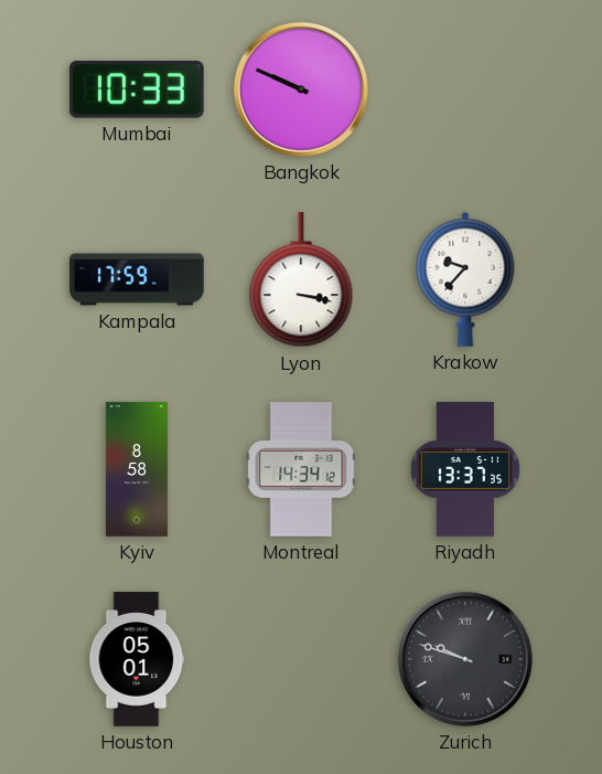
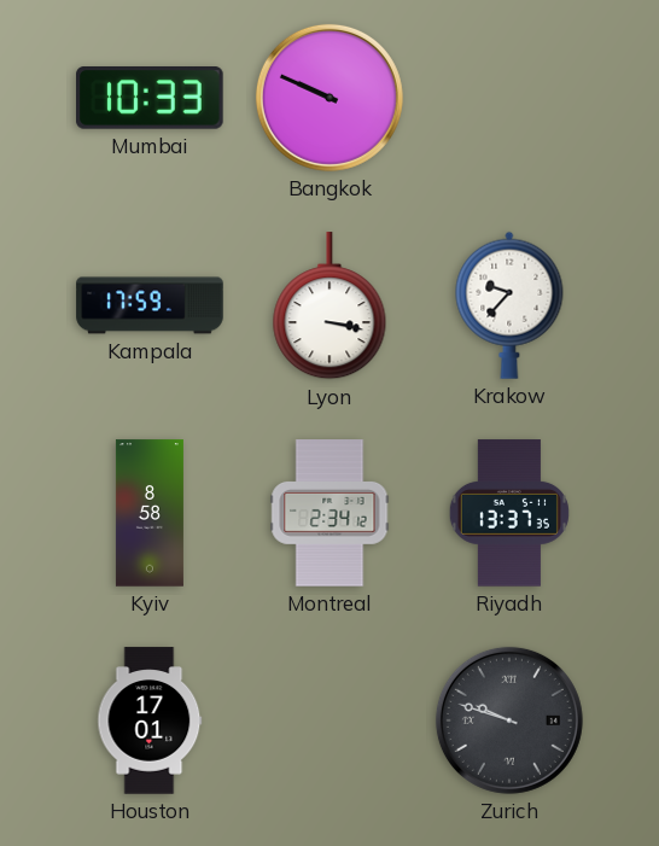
Montreal: 14:34 -> 2:34 (329, 513)
Houston: 05:01 -> 17:01 (150, 720)
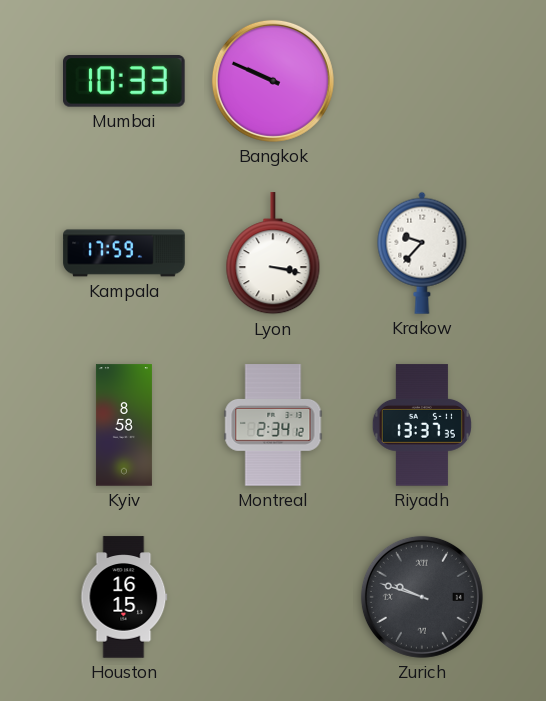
Houston: 17:01 -> 16:15 (124, 597)
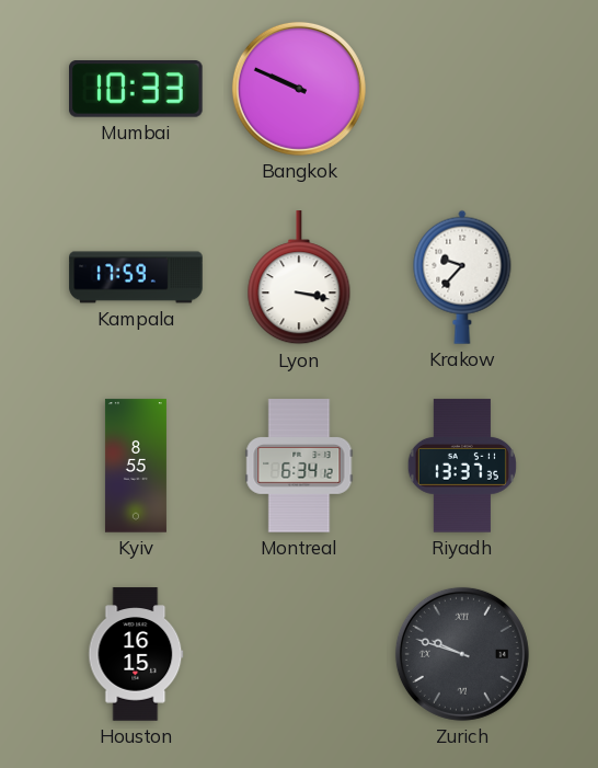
Kyiv: 8:58 -> 8:55 (136, 466)
Montreal: 2:34 -> 6:34 (299, 466)
